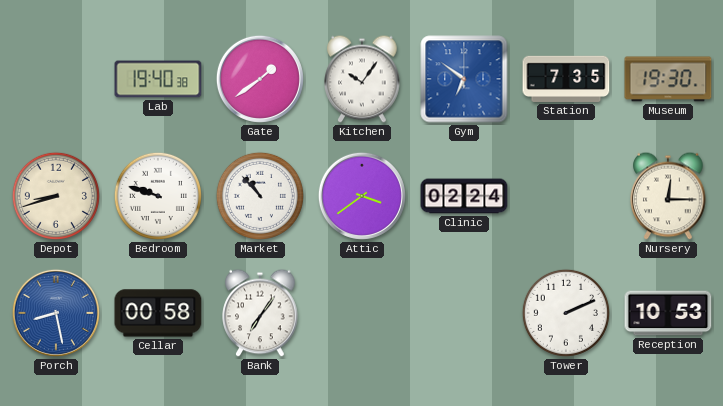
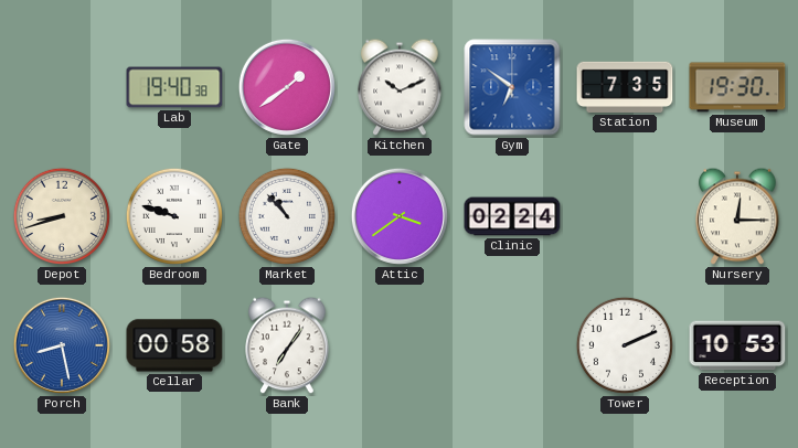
Kitchen: 10:06 -> 10:11 (400, 87)
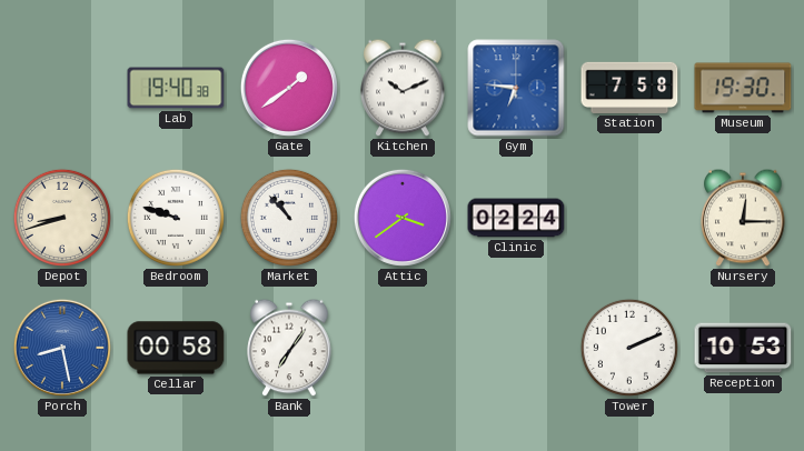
Gym: 6:51 -> 6:46 (516, 88)
Station: 7:35 -> 7:58 (629, 88)
